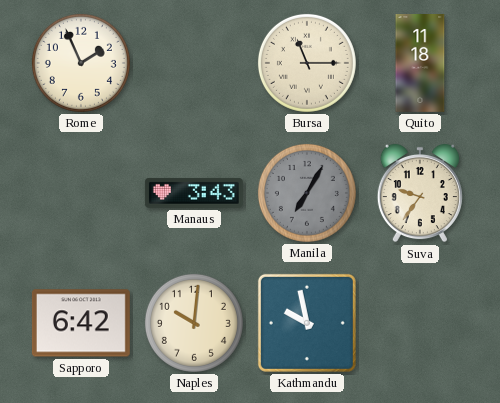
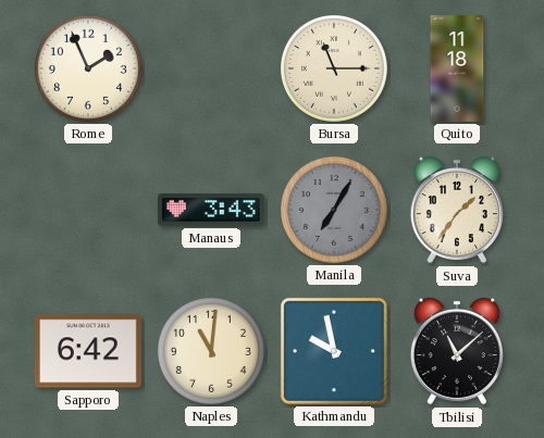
Suva: 9:36 -> 1:36 (457, 210)
Naples: 10:01 -> 11:01 (211, 351)
Tbilisi: none -> 11:08 (457, 351)
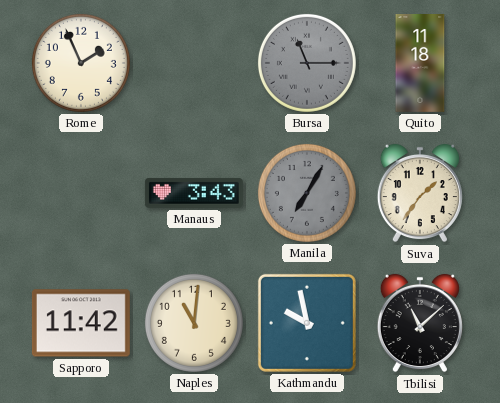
Bursa dial: cream -> grey (307, 63)
Sapporo: 6:42 -> 11:42 (81, 323)
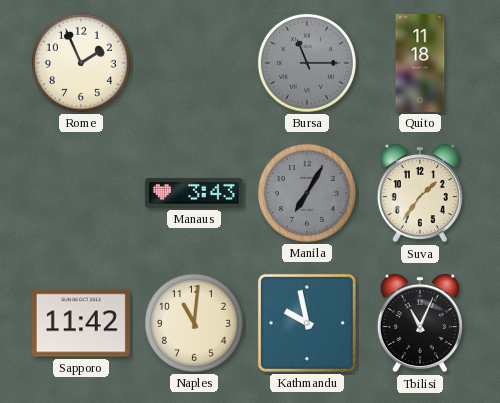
Tbilisi: 11:08 -> 11:04 (420, 323)
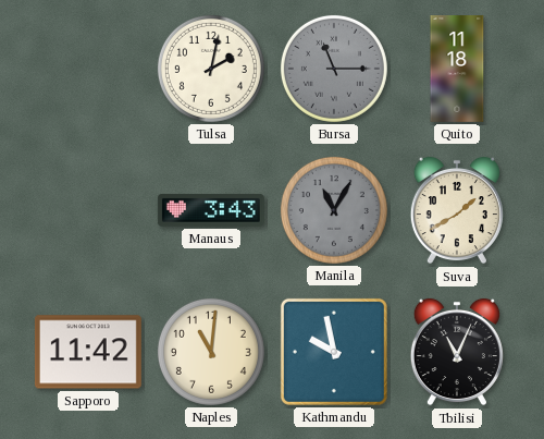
Rome: 1:56 -> none (81, 63)
Tulsa: none -> 2:02 (211, 69)
Manila: 7:05 -> 11:05 (334, 210)
Suva: 1:36 -> 1:40 (457, 210)
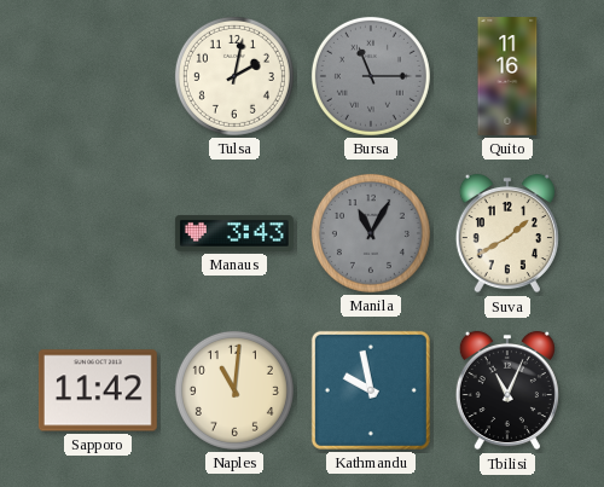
Quito: 11:18 -> 11:16 (507, 77)
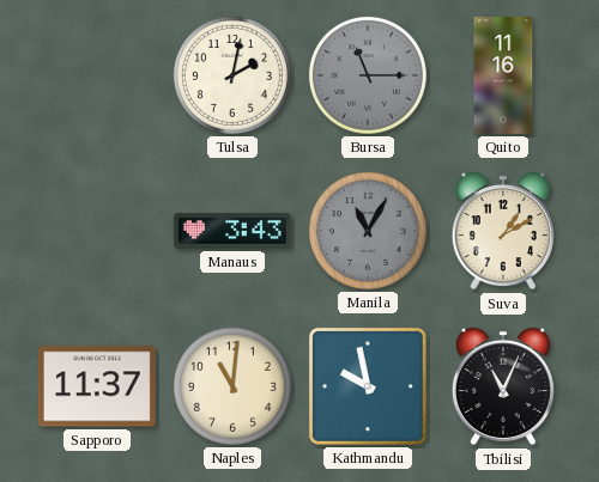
Suva: 1:40 -> 1:10 (503, 231)
Sapporo: 11:42 -> 11:37 (97, 386)
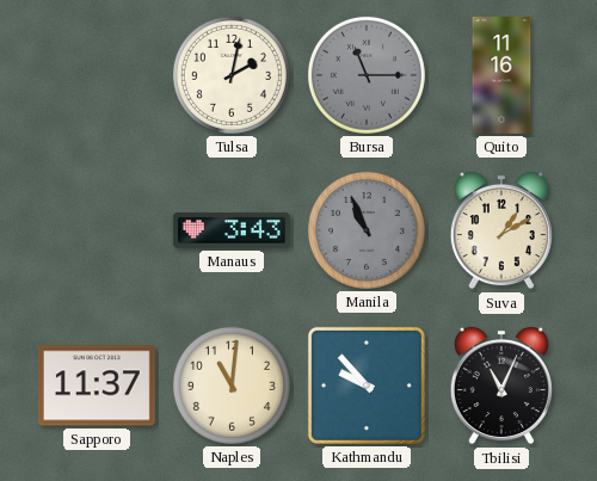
Manila: 11:05 -> 10:56 (367, 230)
Kathmandu: 9:58 -> 9:53 (367, 386)
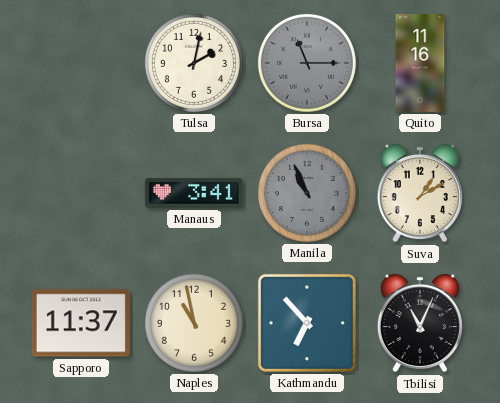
Manaus: 3:43 -> 3:41 (194, 193)
Naples: 11:01 -> 10:58 (194, 323)
Kathmandu: 9:53 -> 6:53 (307, 323)
